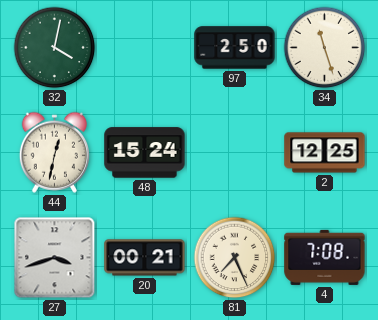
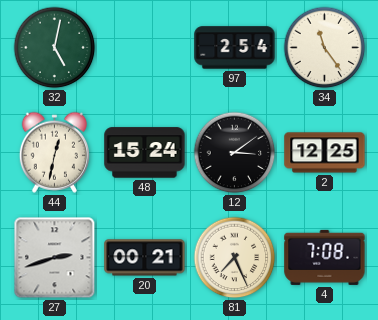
32: 4:02 -> 5:02 (55, 48)
97: 2:50 -> 2:54 (235, 48)
34: 11:27 -> 11:24 (325, 48)
12: none -> 3:09 (235, 153)
27: 3:42 -> 2:42 (55, 258)
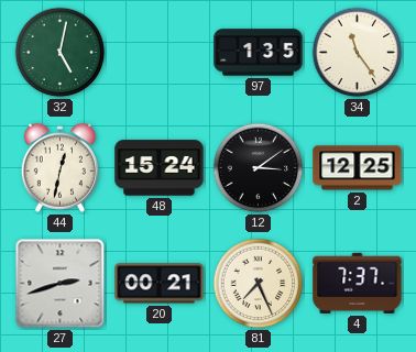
97: 2:54 -> 1:35 (259, 53)
4: 7:08 -> 7:37 (358, 283)
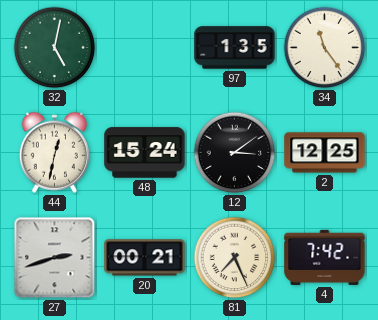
4: 7:37 -> 7:42 (325, 257)
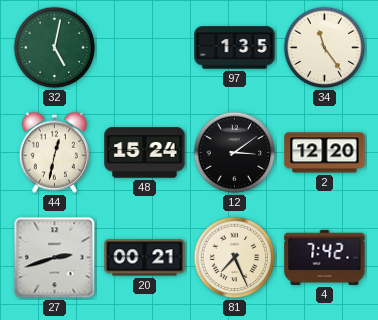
2: 12:25 -> 12:20 (325, 153)
